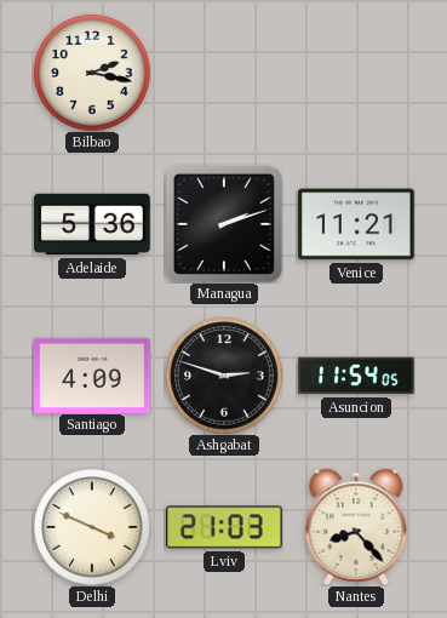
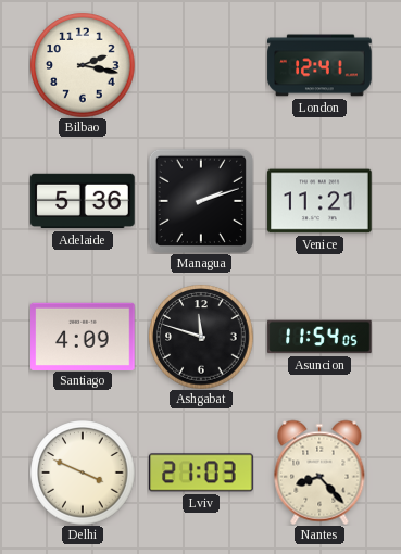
London: none -> 12:41 (319, 65)
Ashgabat: 2:48 -> 11:48 (201, 337)
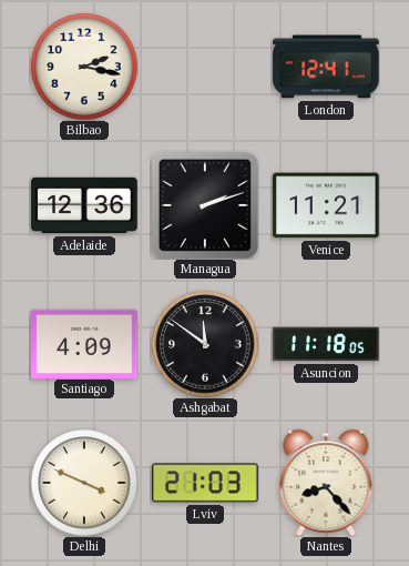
Adelaide: 5:36 -> 12:36 (84, 205)
Ashgabat: 11:48 -> 11:51 (205, 344)
Asuncion: 11:54 -> 11:18 (326, 344)
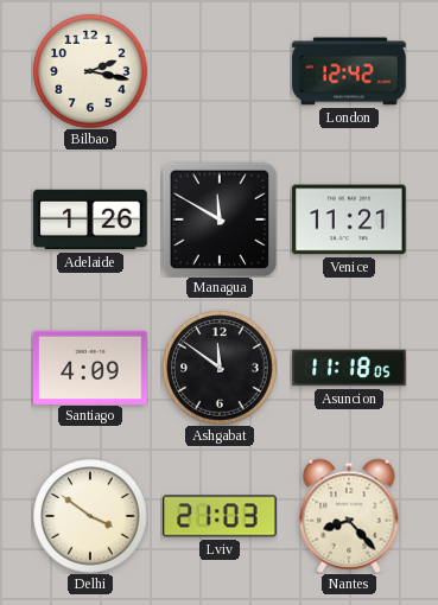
London: 12:41 -> 12:42 (349, 71)
Adelaide: 12:36 -> 1:26 (90, 219)
Managua: 2:12 -> 11:50 (220, 219)
Delhi: 3:49 -> 3:51 (90, 516)
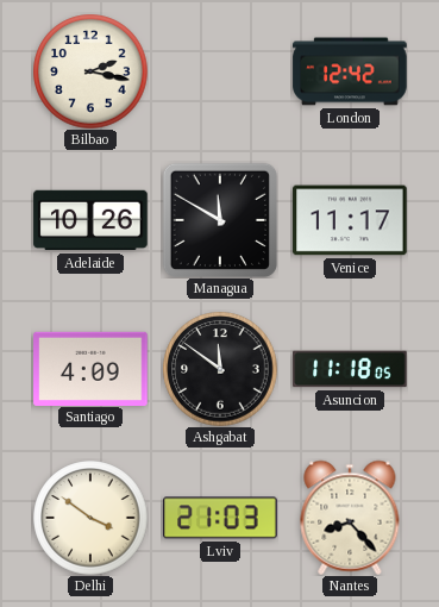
Adelaide: 1:26 -> 10:26 (90, 220)
Venice: 11:21 -> 11:17 (350, 220)
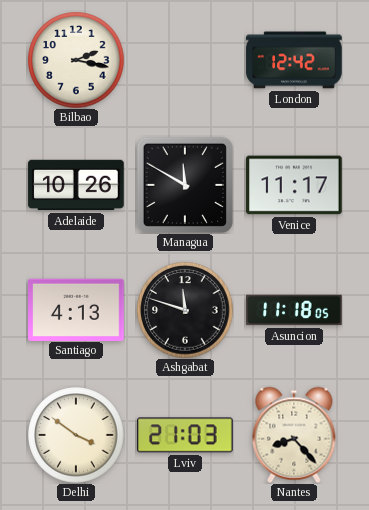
Santiago: 4:09 -> 4:13 (76, 309)
Ashgabat: 11:51 -> 11:48 (185, 310)
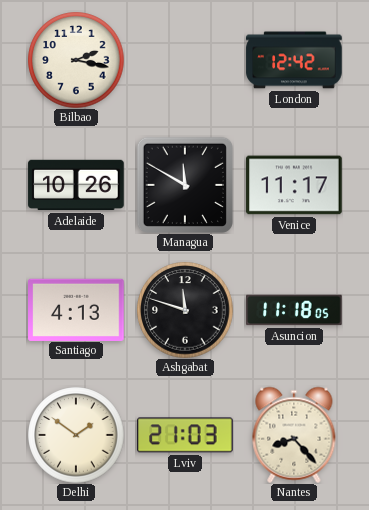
Delhi: 3:51 -> 1:51 (76, 435)
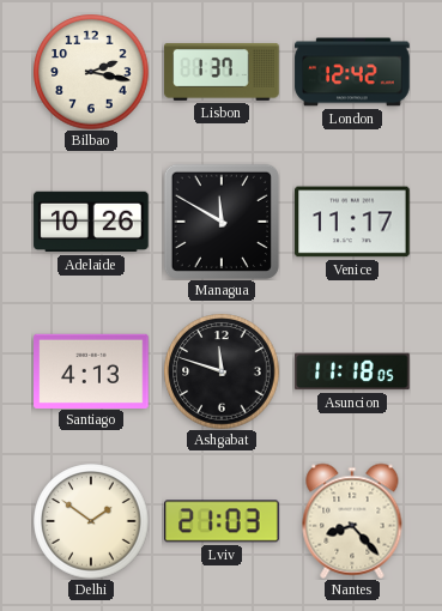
Lisbon: none -> 1:37 (222, 72)
